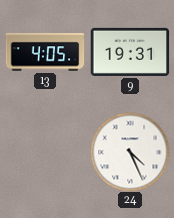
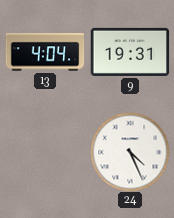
13: 4:05 -> 4:04 (45, 52)
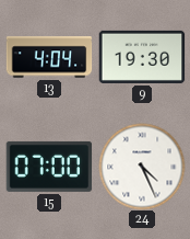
9: 19:31 -> 19:30 (142, 57)
15: none -> 07:00 (49, 167)
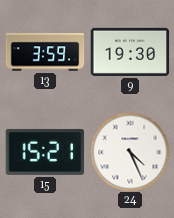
13: 4:04 -> 3:59 (45, 52)
15: 07:00 -> 15:21 (45, 152)
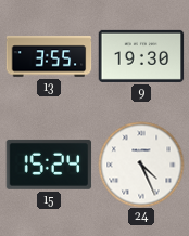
13: 3:59 -> 3:55 (49, 56)
15: 15:21 -> 15:24 (49, 165)
